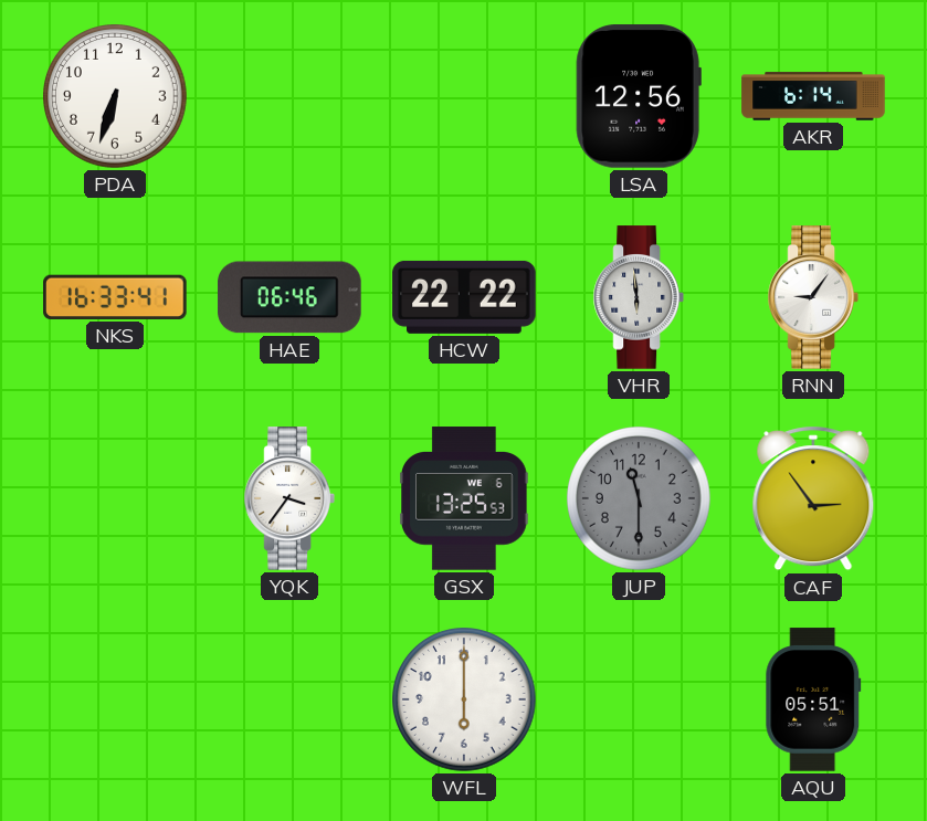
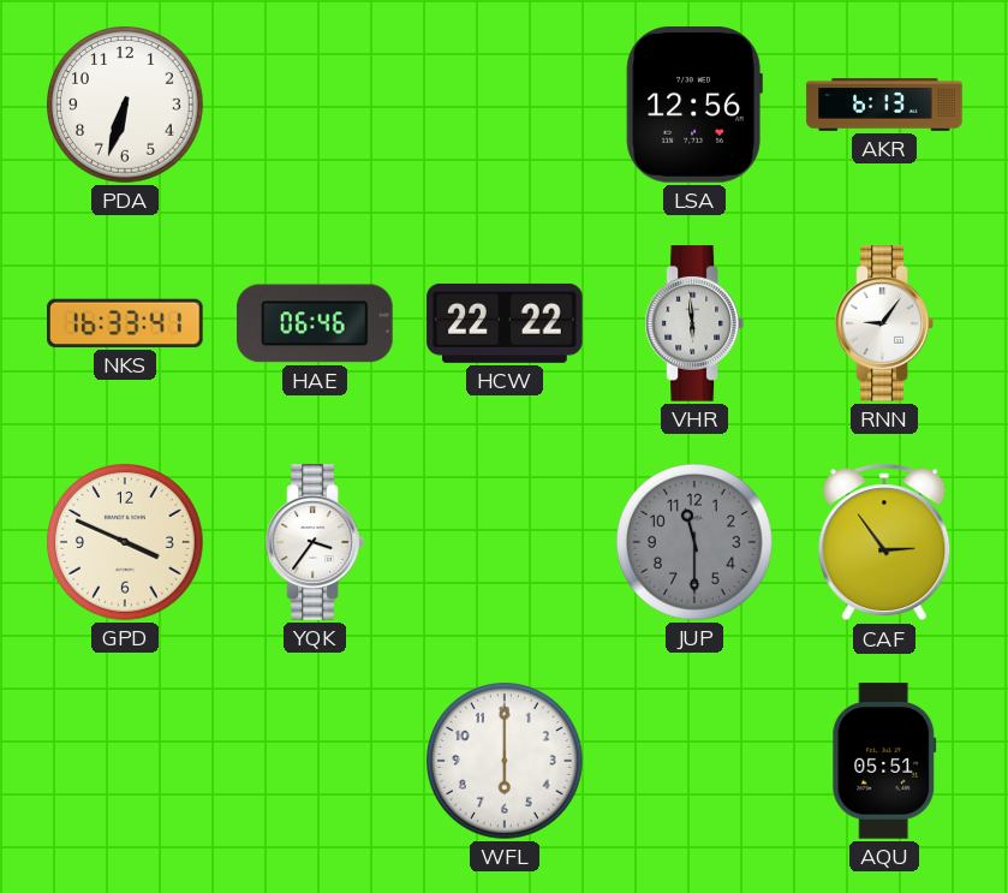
AKR: 6:14 -> 6:13 (884, 105)
GPD: none -> 3:49 (126, 543)
GSX: 13:25 -> none (464, 498)
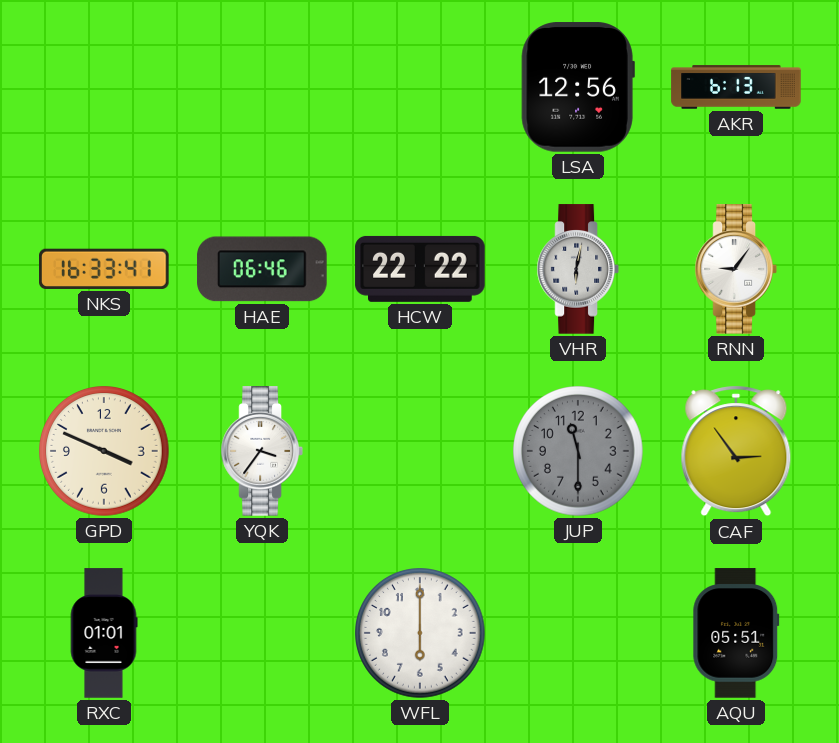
PDA: 6:33 -> none (126, 106)
VHR: 5:59 -> 6:02 (578, 269)
RXC: none -> 01:01 (104, 633)
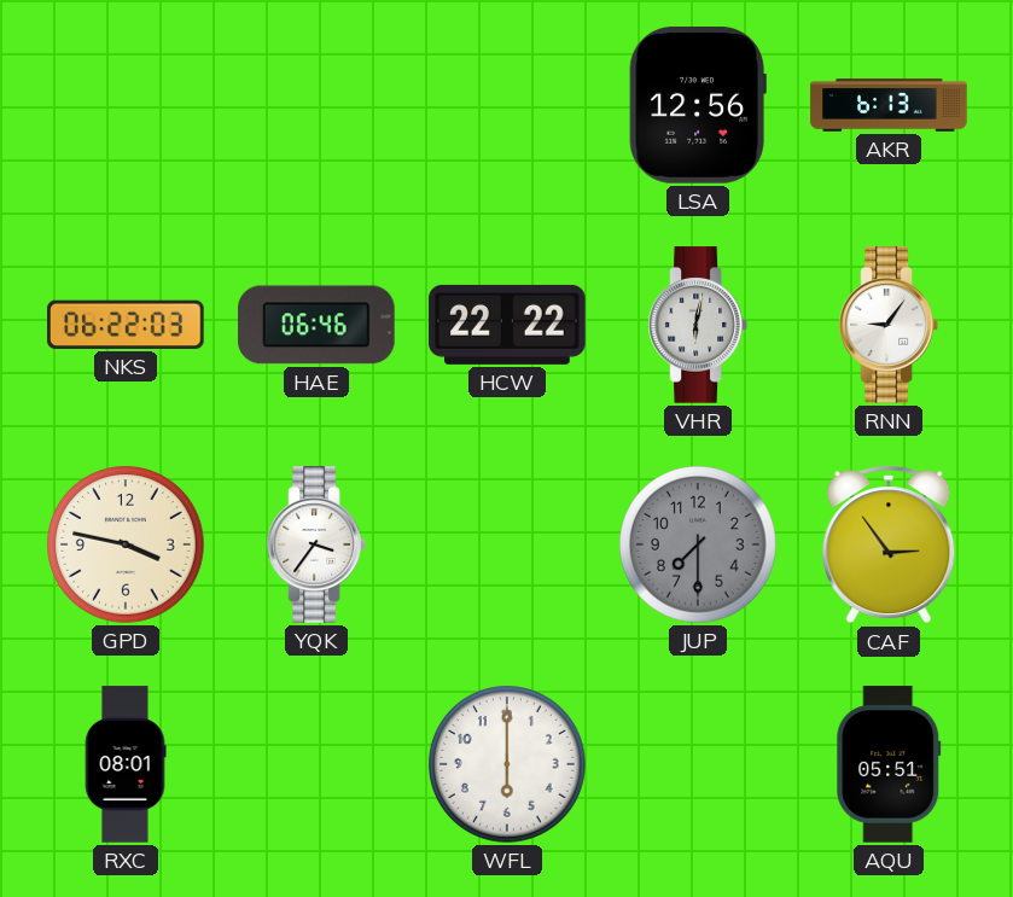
NKS: 16:33 -> 06:22 (126, 325)
GPD: 3:49 -> 3:47 (127, 546)
JUP: 11:30 -> 7:30 (699, 546)
RXC: 01:01 -> 08:01 (126, 764)
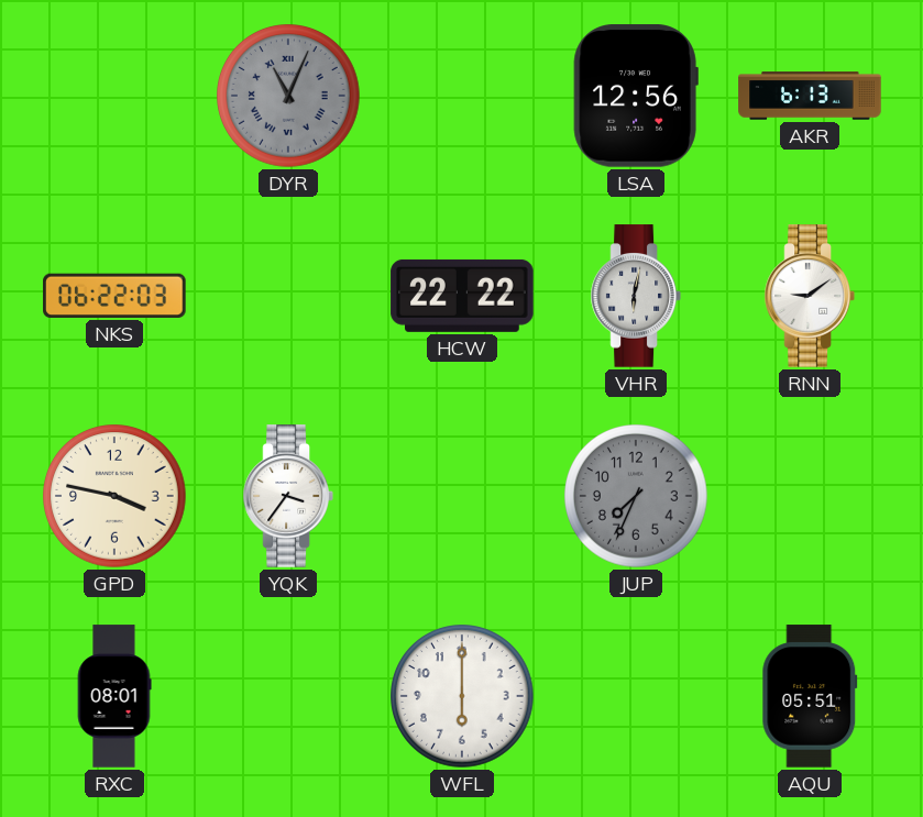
DYR: none -> 11:04 (289, 97)
HAE: 06:46 -> none (316, 325)
RNN: 9:06 -> 9:09 (810, 296)
JUP: 7:30 -> 7:34 (637, 497)
CAF: 2:54 -> none (889, 544)
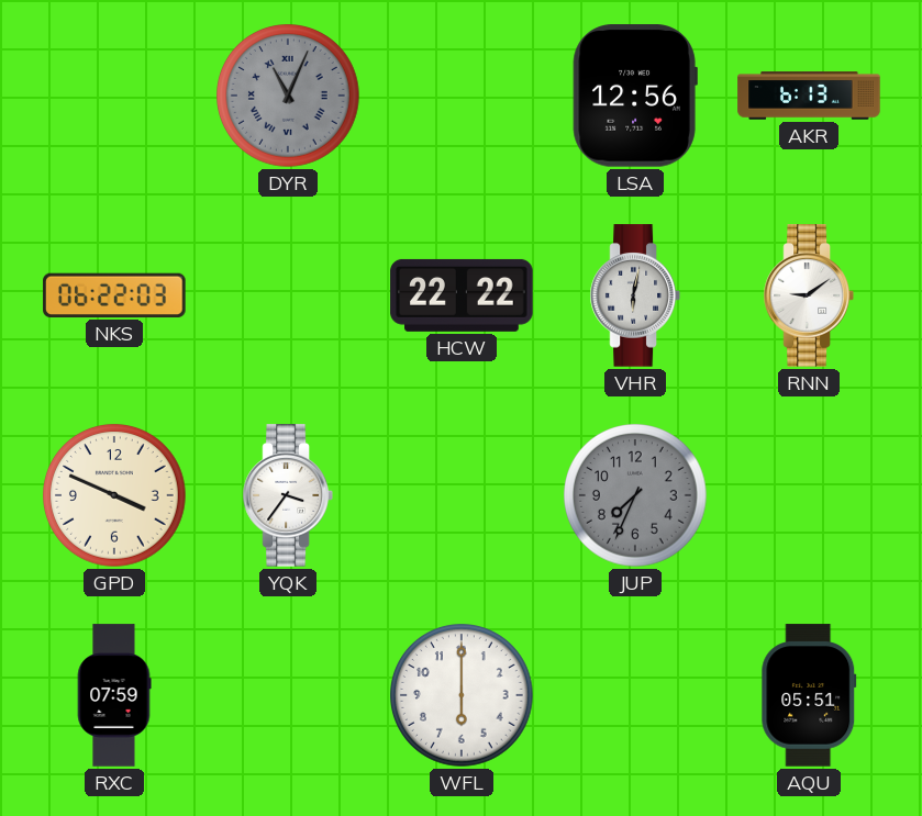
GPD: 3:47 -> 3:49 (115, 496)
RXC: 08:01 -> 07:59 (114, 695)
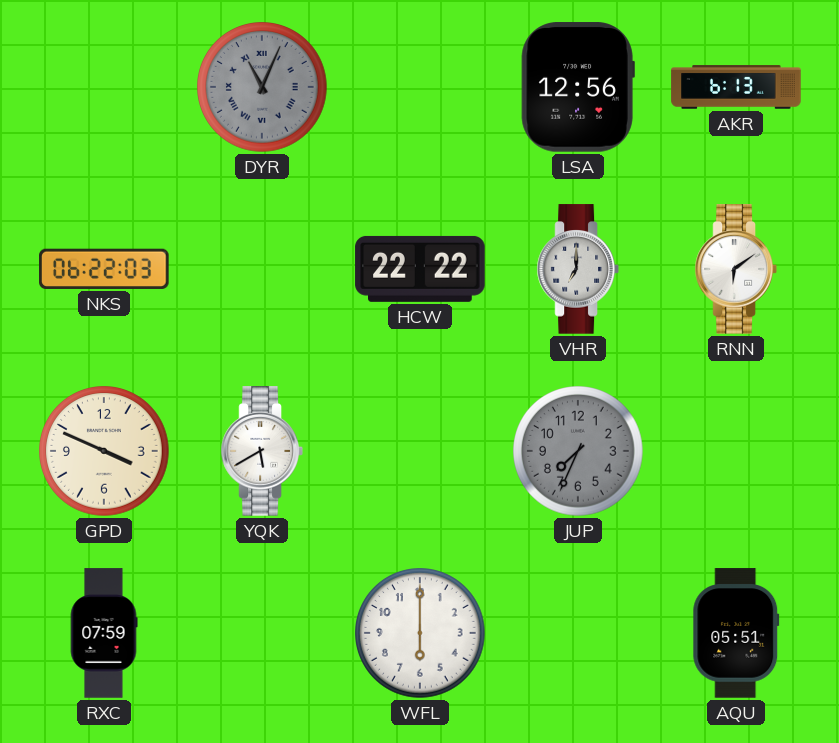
VHR: 6:02 -> 7:00 (578, 269)
RNN: 9:09 -> 6:09 (736, 269)
YQK: 3:36 -> 5:40 (262, 451)
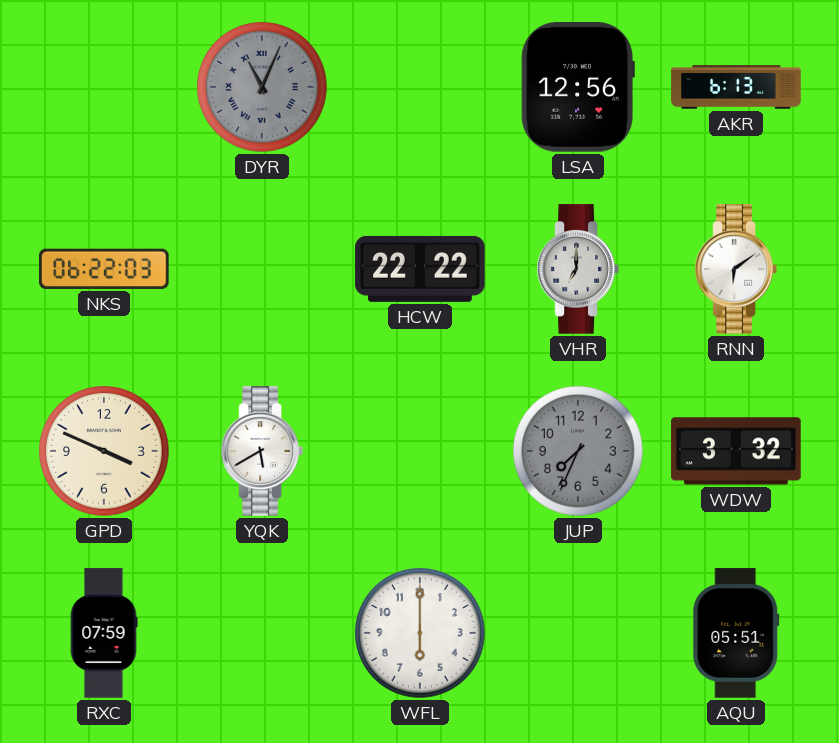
WDW: none -> 3:32 (736, 451)
